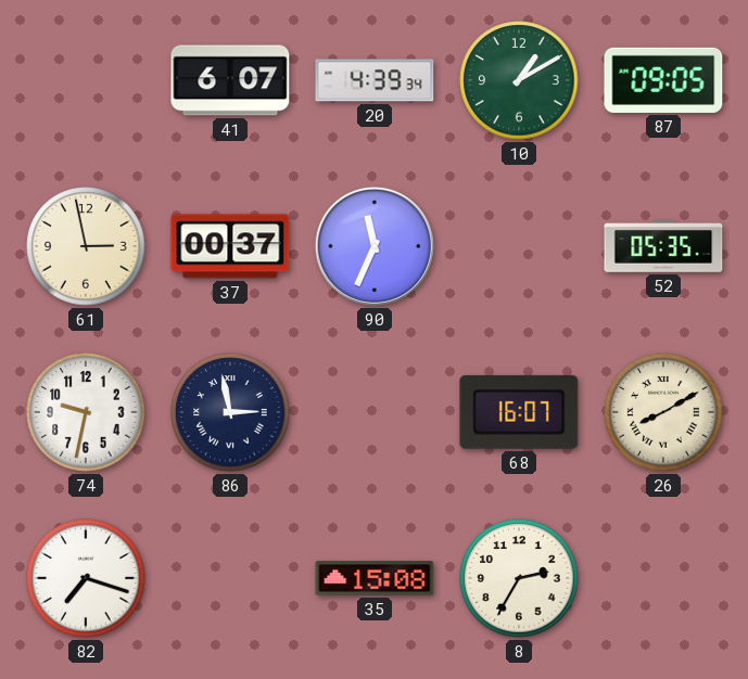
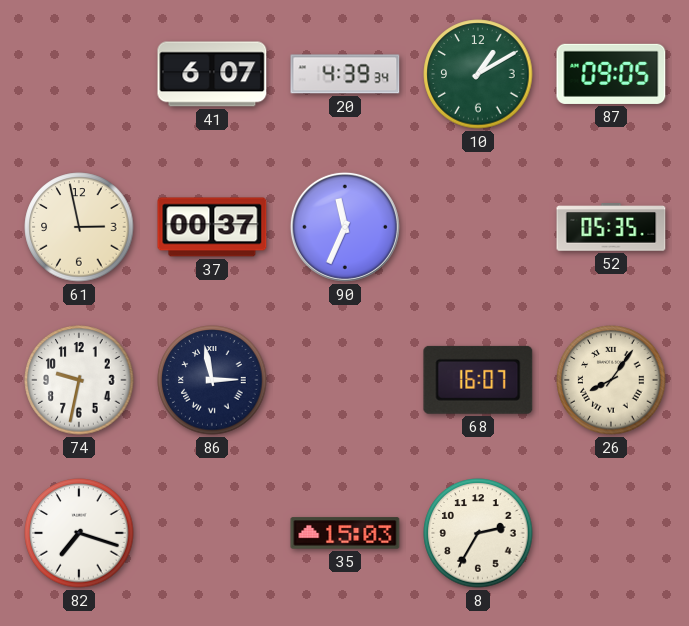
26: 8:10 -> 8:06 (611, 380)
35: 15:08 -> 15:03 (345, 533)
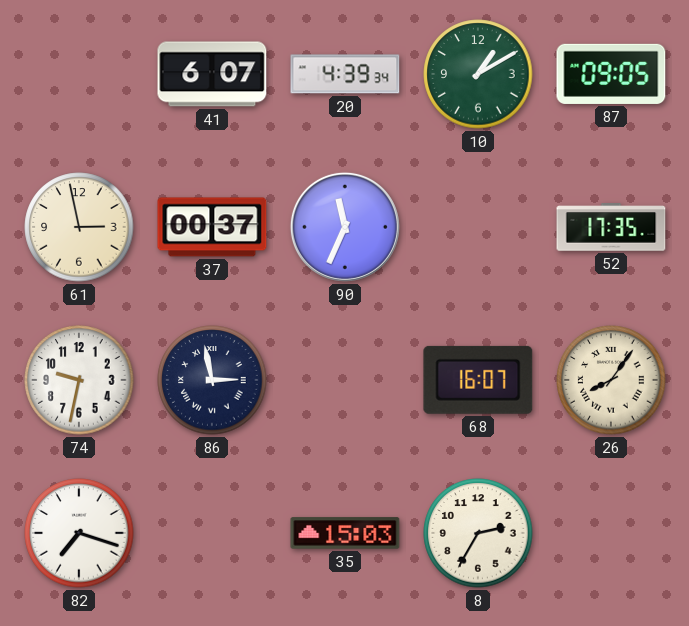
52: 05:35 -> 17:35 (611, 227)
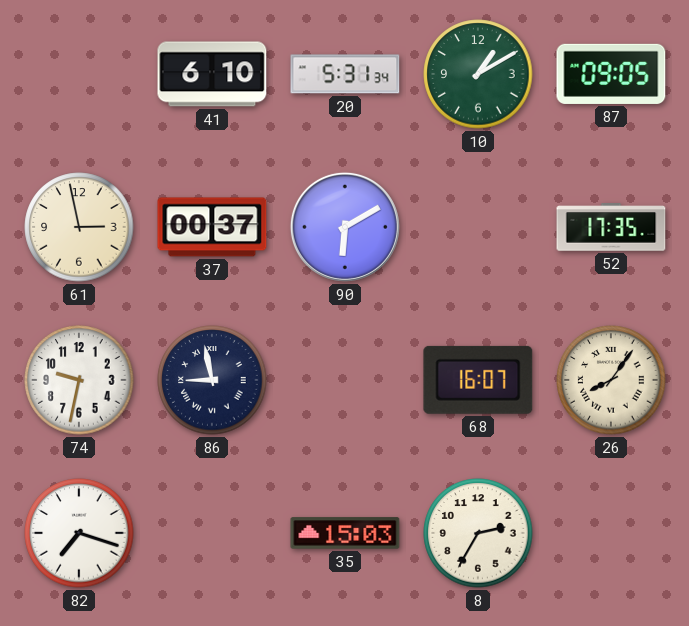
41: 6:07 -> 6:10 (212, 74)
20: 4:39 -> 5:31 (345, 74)
90: 11:34 -> 6:10 (345, 227)
86: 2:58 -> 8:58 (212, 380)
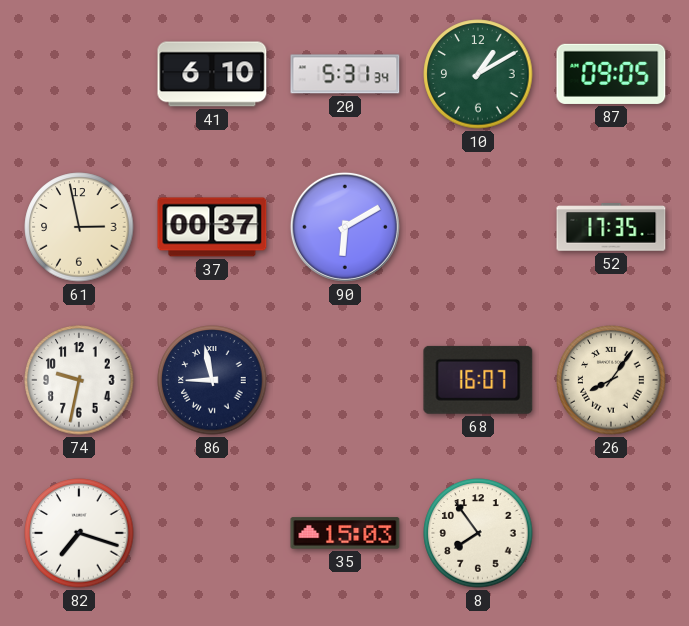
8: 2:35 -> 7:54 (478, 533)
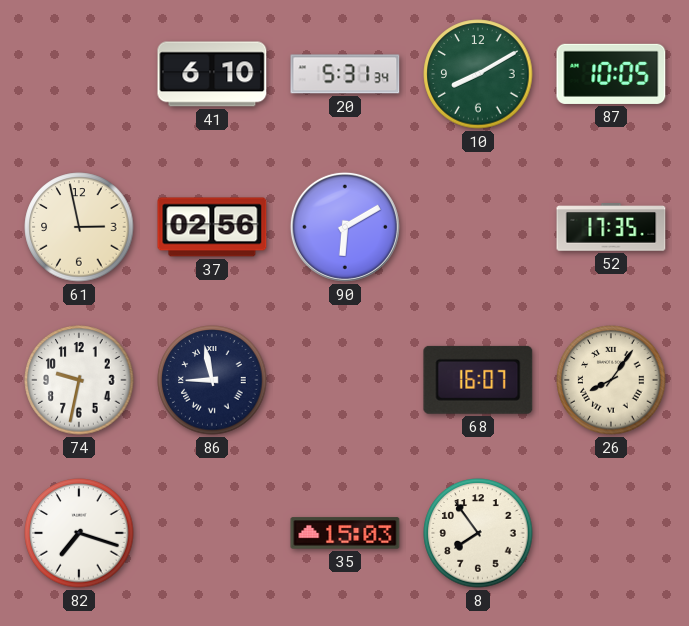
10: 1:10 -> 8:10 (478, 74)
87: 09:05 -> 10:05 (611, 74)
37: 00:37 -> 02:56 (212, 227)
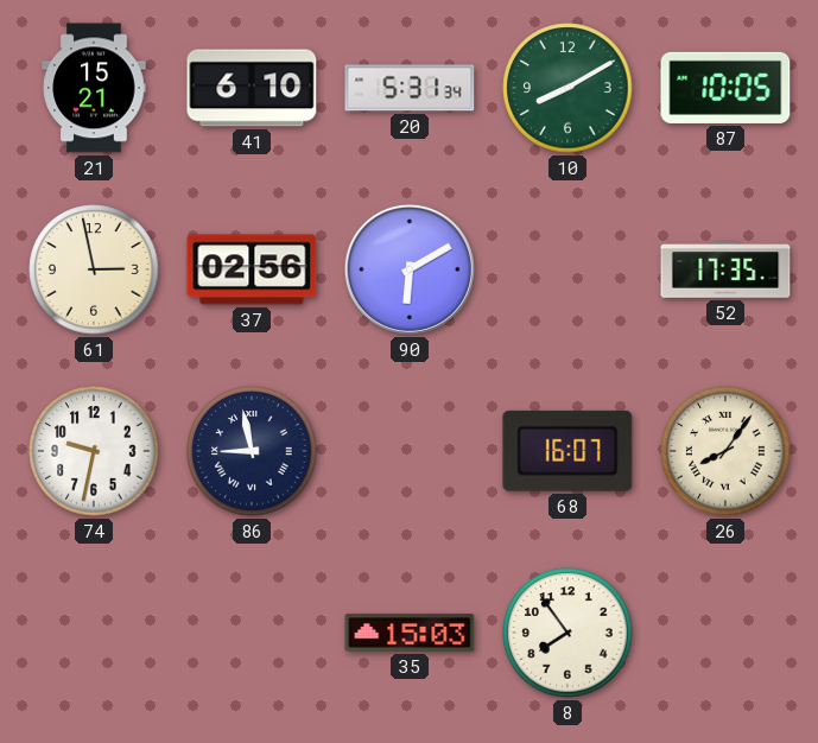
21: none -> 15:21 (94, 88)
82: 7:18 -> none (79, 533)
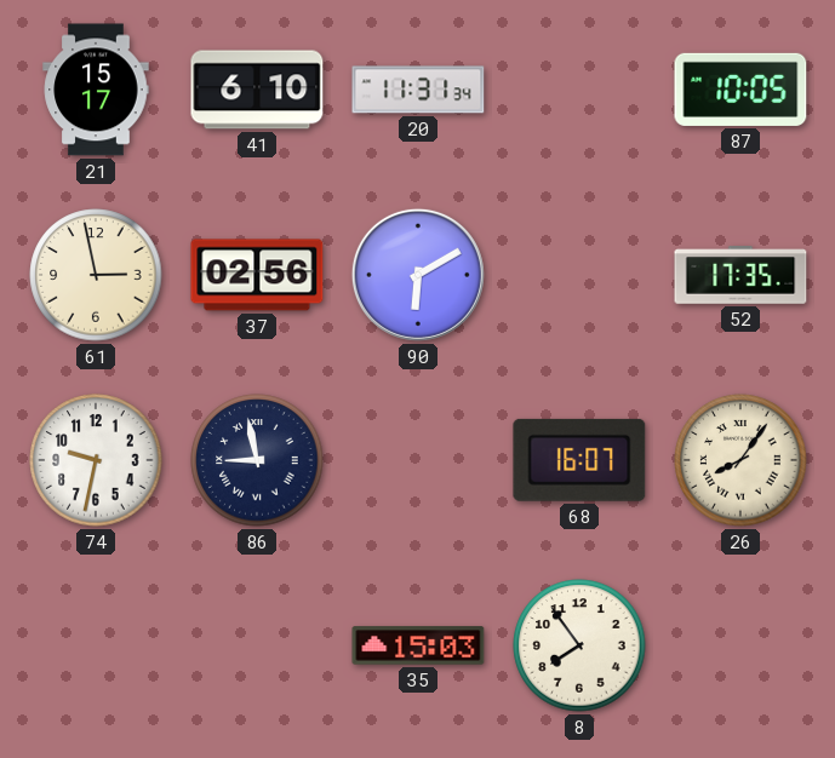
21: 15:21 -> 15:17 (96, 90)
20: 5:31 -> 11:31 (418, 90)
10: 8:10 -> none (567, 88)
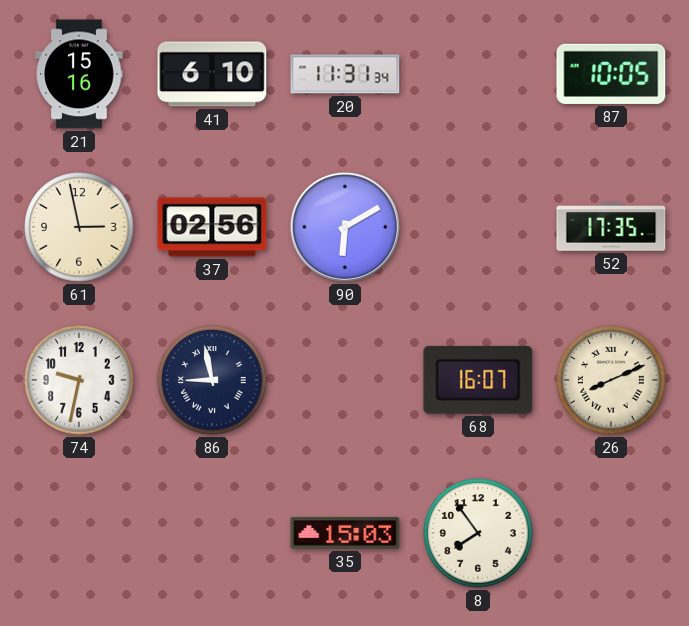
21: 15:17 -> 15:16 (79, 74)
26: 8:06 -> 8:11 (611, 380)
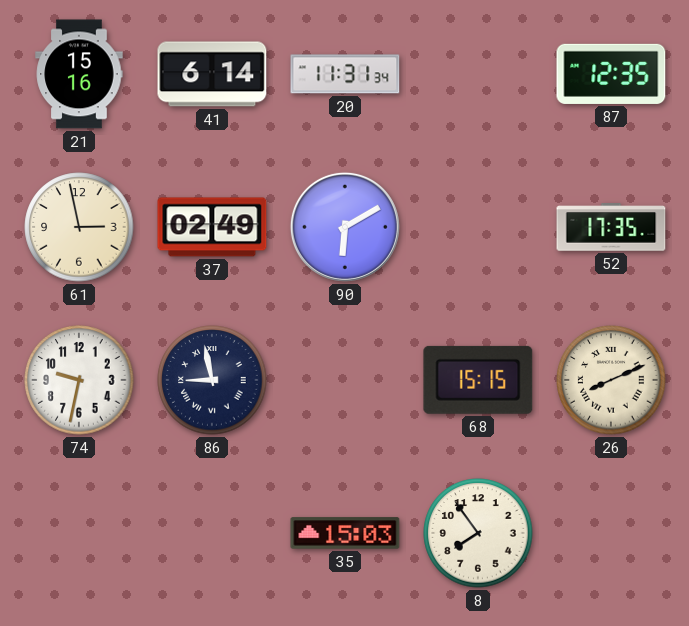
41: 6:10 -> 6:14 (212, 74)
87: 10:05 -> 12:35 (611, 74)
37: 02:56 -> 02:49 (212, 227)
68: 16:07 -> 15:15 (478, 380)
